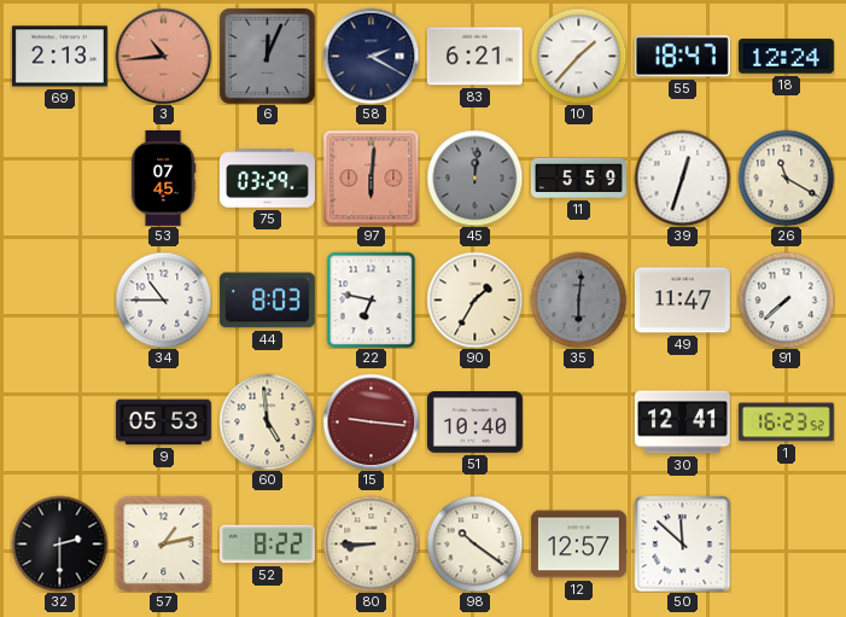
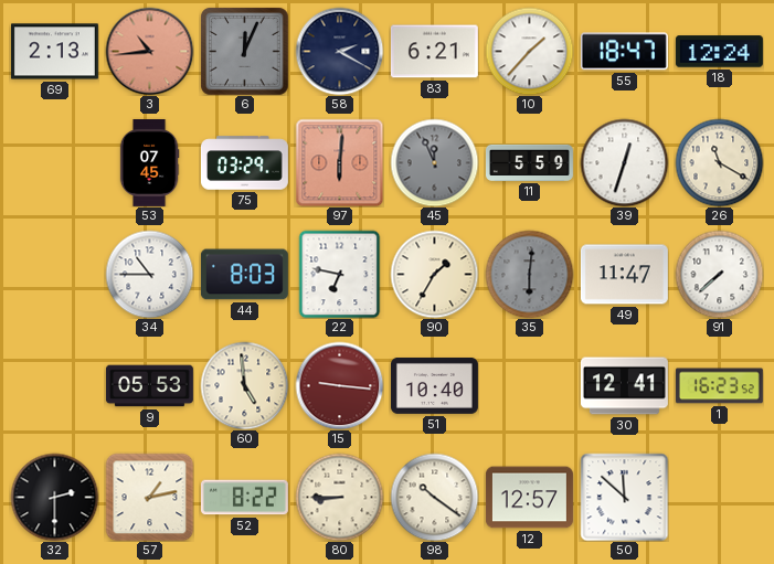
45: 12:01 -> 11:56 (434, 162)
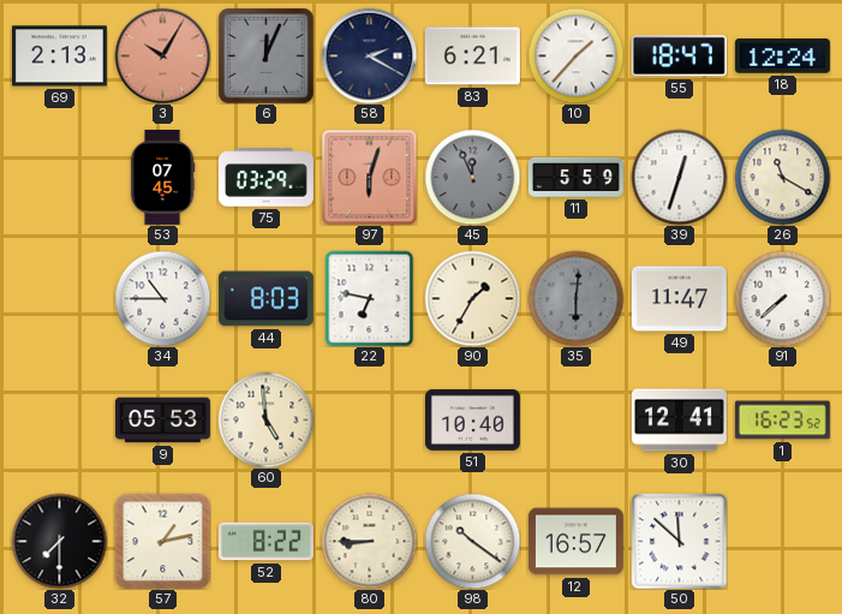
3: 10:44 -> 10:05 (162, 55)
97: 6:01 -> 6:03 (369, 177)
15: 9:16 -> none (339, 385)
32: 2:30 -> 7:30 (59, 541)
12: 12:57 -> 16:57 (575, 542)
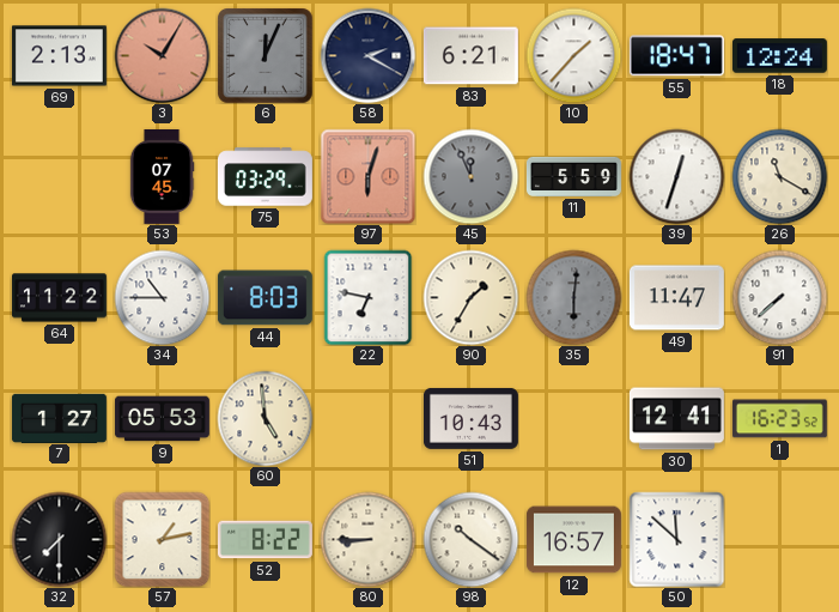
64: none -> 11:22 (59, 298)
7: none -> 1:27 (59, 418)
51: 10:40 -> 10:43 (470, 418)
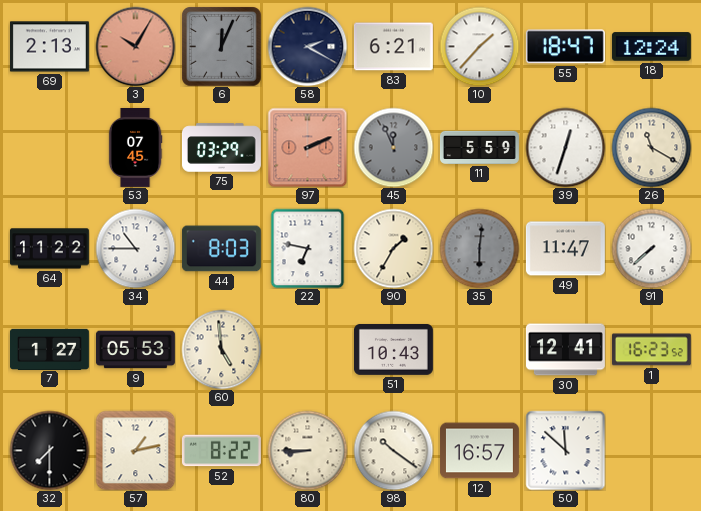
97: 6:03 -> 2:11 (307, 147)
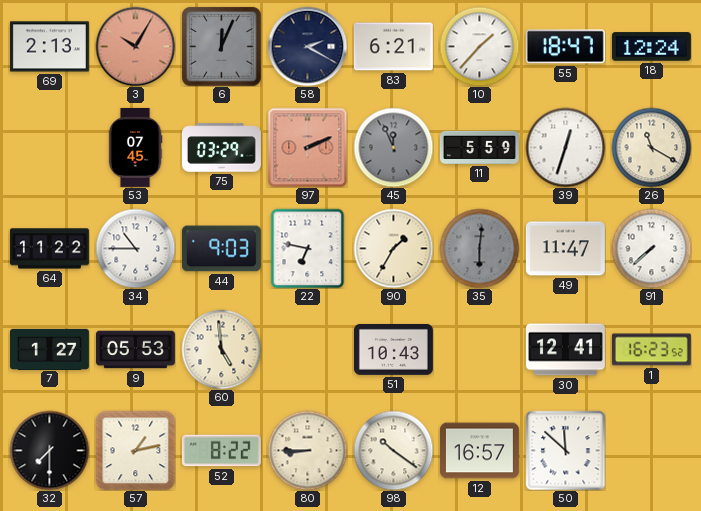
44: 8:03 -> 9:03 (221, 249)
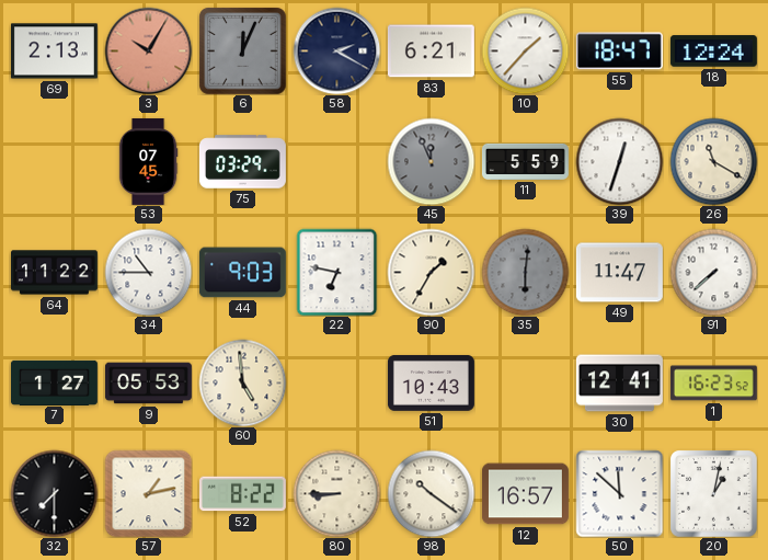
97: 2:11 -> none (307, 147)
20: none -> 1:02 (713, 493)
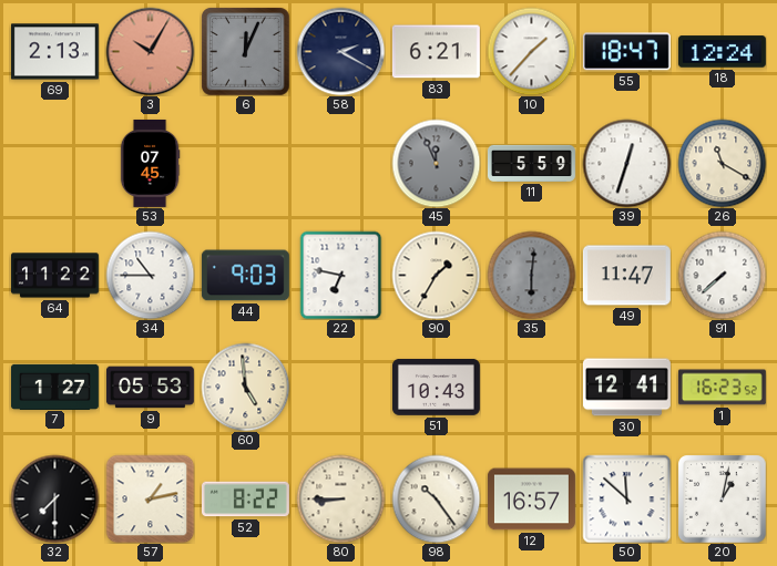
75: 03:29 -> none (242, 162)
98: 10:21 -> 10:24 (436, 498)
